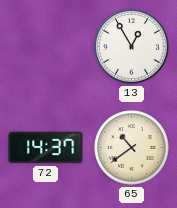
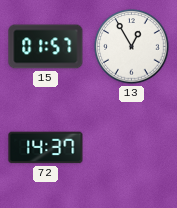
15: none -> 01:57 (46, 47)
65: 10:39 -> none (132, 148)
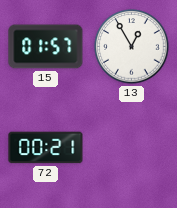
72: 14:37 -> 00:21 (46, 148)
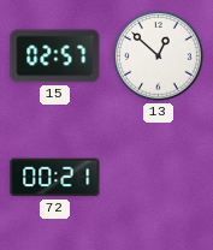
15: 01:57 -> 02:57 (55, 56)
13: 12:55 -> 12:52 (159, 56)
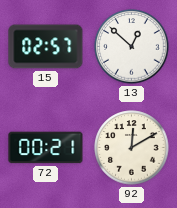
92: none -> 12:10 (132, 148)
